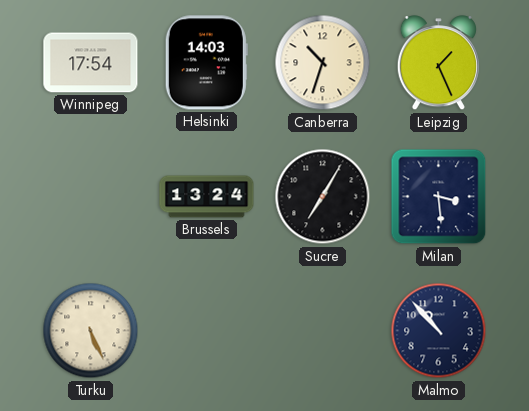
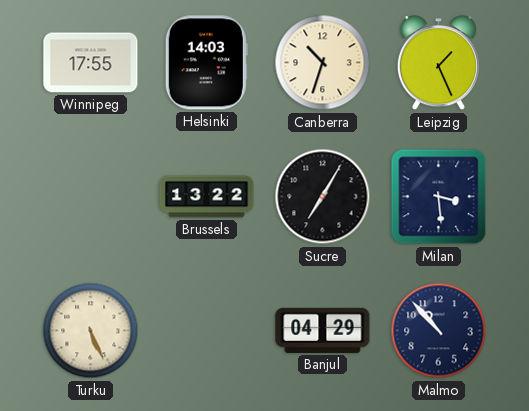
Winnipeg: 17:54 -> 17:55 (91, 63)
Brussels: 13:24 -> 13:22 (207, 197)
Banjul: none -> 04:29 (323, 330)
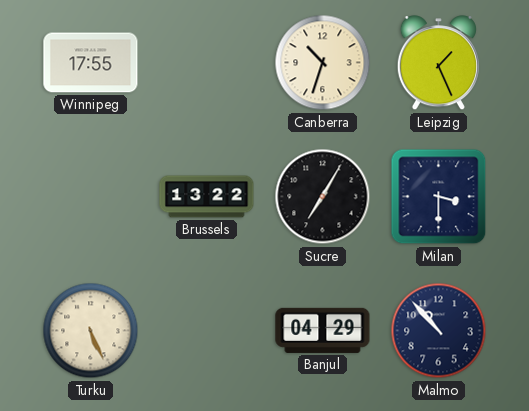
Helsinki: 14:03 -> none (206, 63)
Milan: 3:29 -> 3:30 (439, 197)
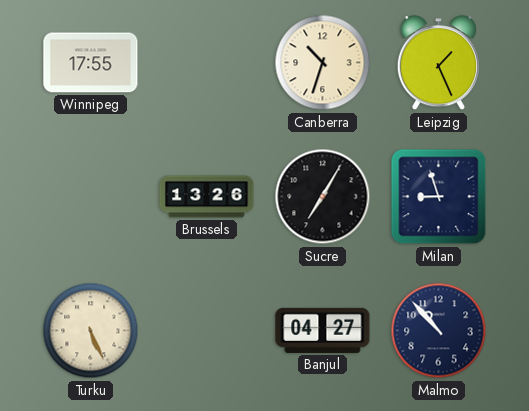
Brussels: 13:22 -> 13:26 (207, 197)
Milan: 3:30 -> 8:57 (439, 197)
Banjul: 04:29 -> 04:27 (323, 330)
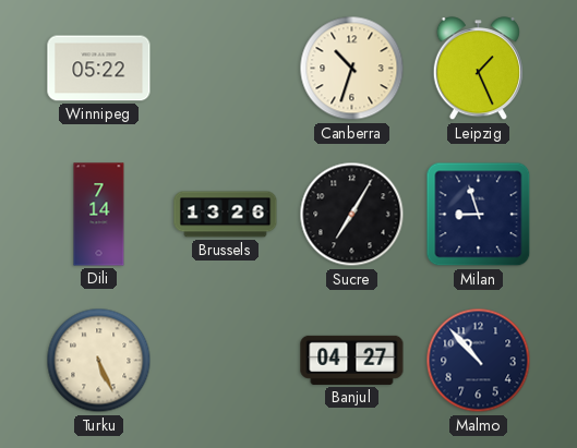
Winnipeg: 17:55 -> 05:22 (99, 69)
Dili: none -> 7:14 (99, 215)
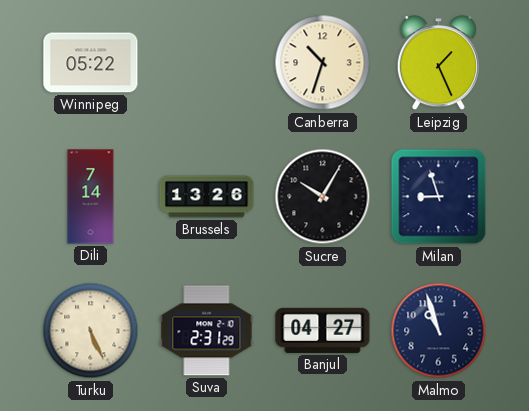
Sucre: 7:05 -> 10:05 (323, 197)
Suva: none -> 2:31 (207, 331)
Malmo: 10:53 -> 10:57 (439, 331)
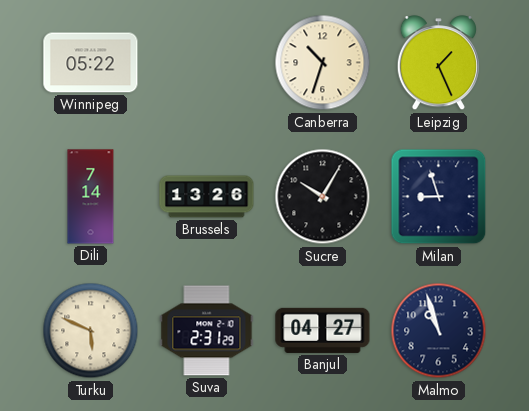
Turku: 5:26 -> 5:49 (91, 331)
